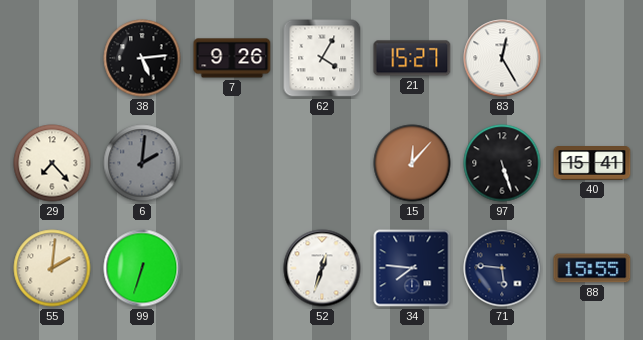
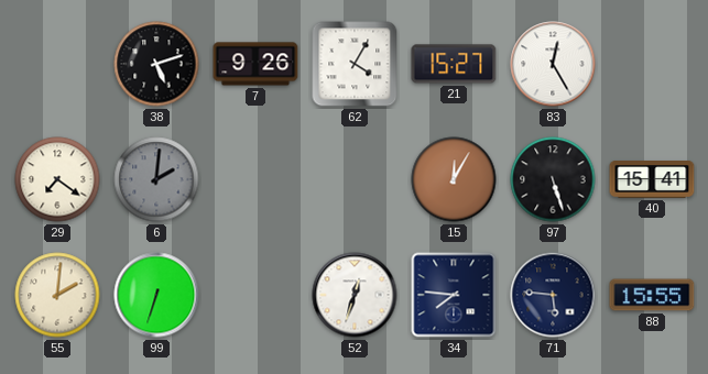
38: 5:14 -> 5:12 (156, 64)
29: 7:23 -> 7:21 (57, 179)
15: 12:07 -> 12:05 (454, 179)
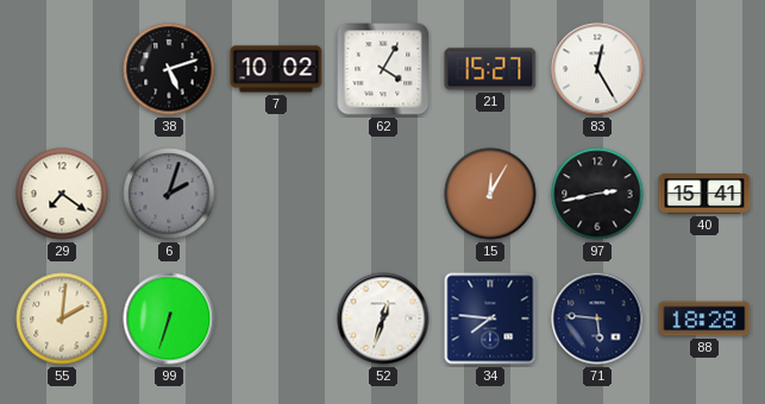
7: 9:26 -> 10:02 (276, 69)
6: 2:01 -> 2:03 (169, 194)
97: 5:27 -> 2:43 (597, 194)
88: 15:55 -> 18:28 (704, 318)
